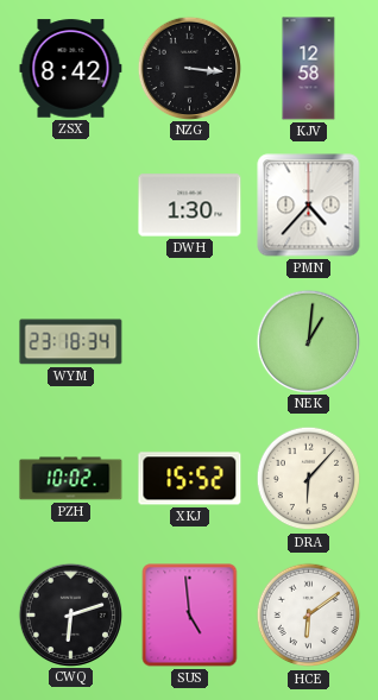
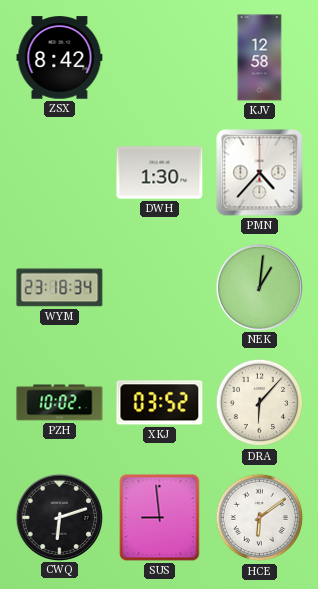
NZG: 3:16 -> none (189, 68)
XKJ: 15:52 -> 03:52 (160, 403)
SUS: 4:59 -> 8:59 (160, 518)
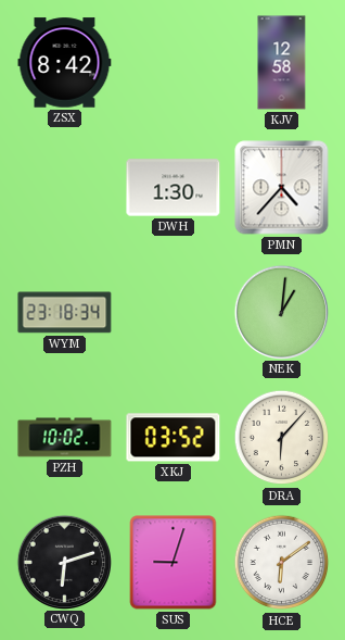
SUS: 8:59 -> 9:03 (174, 563)
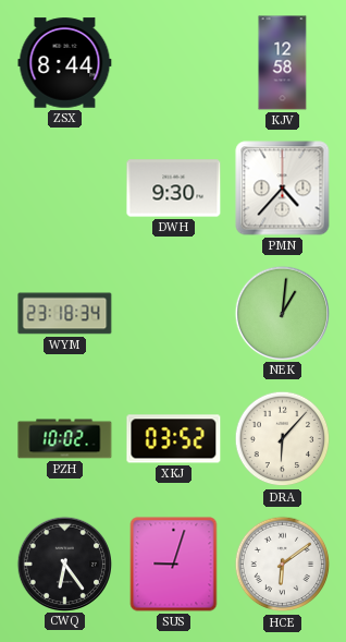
ZSX: 8:42 -> 8:44 (65, 63)
DWH: 1:30 -> 9:30 (174, 189)
CWQ: 6:12 -> 6:24 (64, 564)
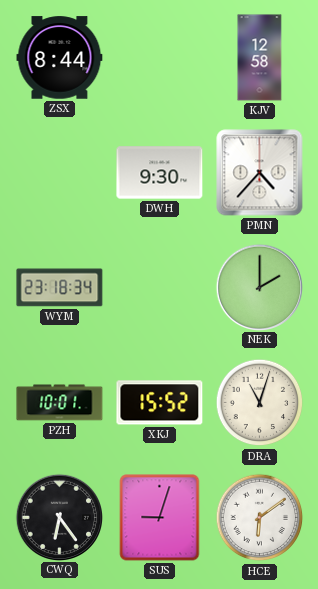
NEK: 1:01 -> 2:00 (259, 287)
PZH: 10:02 -> 10:01 (60, 403)
XKJ: 03:52 -> 15:52 (160, 403)
DRA: 6:07 -> 11:03 (260, 403)
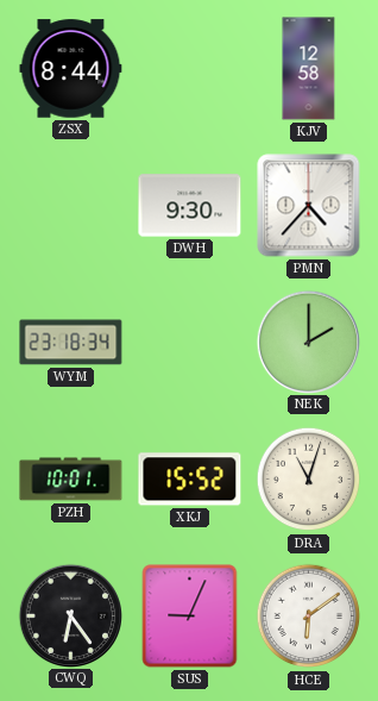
SUS: 9:03 -> 9:04 (190, 616)
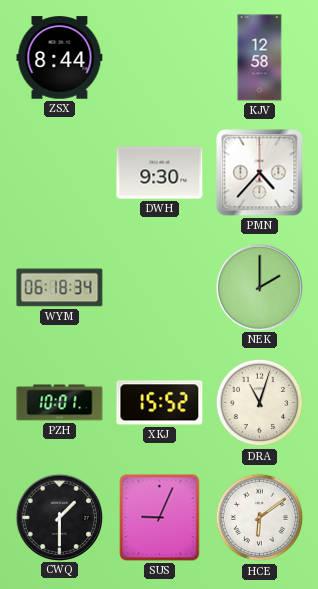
WYM: 23:18 -> 06:18 (60, 288)
CWQ: 6:24 -> 1:30 (59, 517)
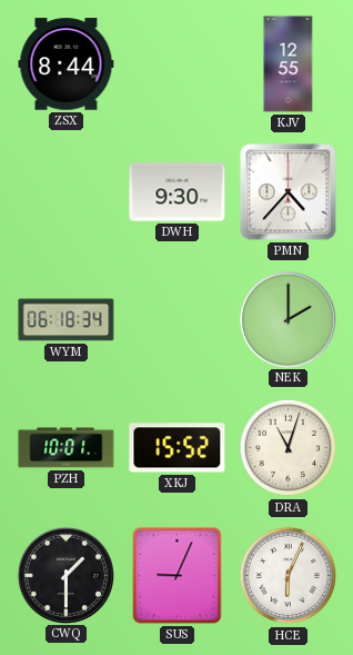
KJV: 12:58 -> 12:55 (289, 64)
HCE: 6:09 -> 6:04 (289, 576)
